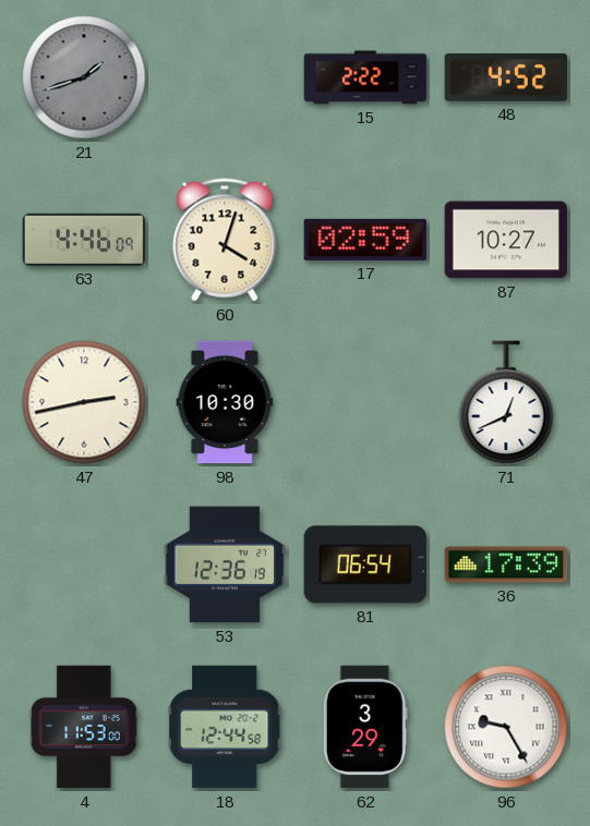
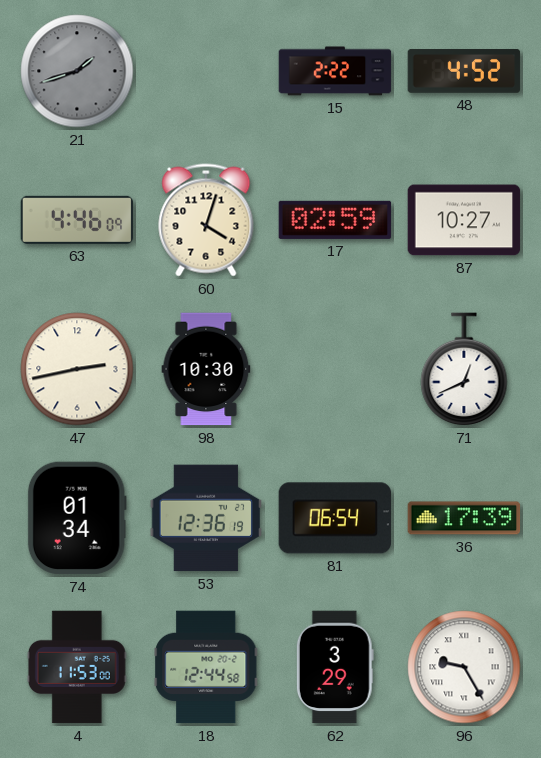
74: none -> 01:34 (77, 518)
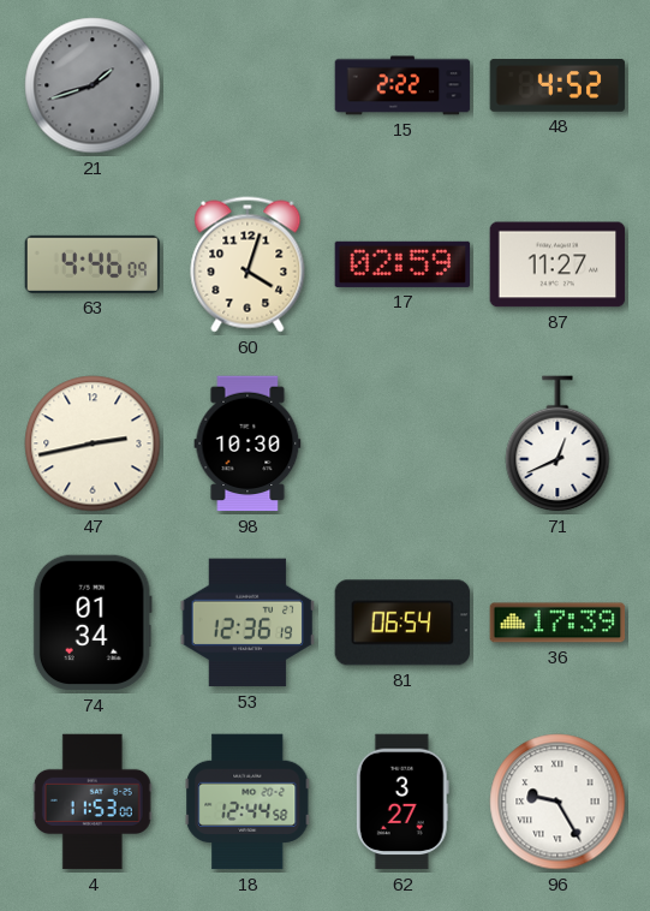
87: 10:27 -> 11:27 (557, 264)
62: 3:29 -> 3:27 (402, 802)
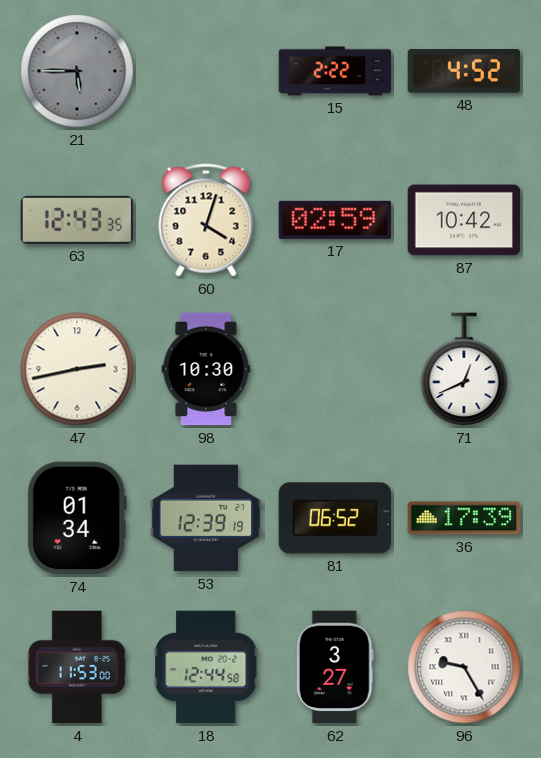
21: 1:42 -> 5:45 (77, 71)
63: 4:46 -> 12:43 (77, 220)
87: 11:27 -> 10:42 (464, 220)
53: 12:36 -> 12:39 (206, 518)
81: 06:54 -> 06:52 (335, 518)
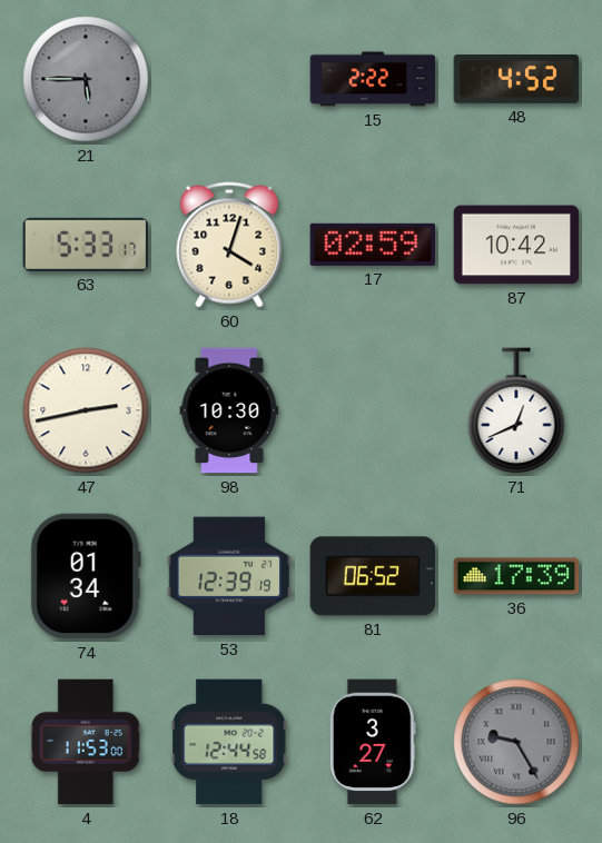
63: 12:43 -> 5:33 (86, 245)
96 dial: white -> grey (516, 742)
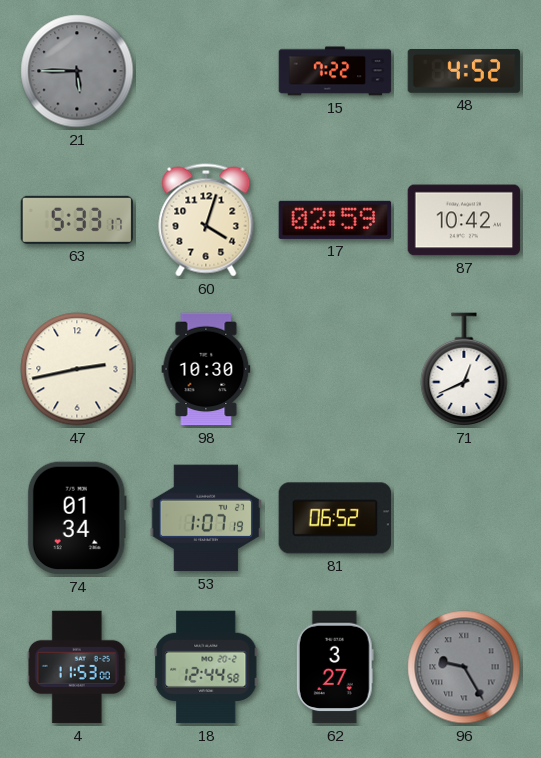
15: 2:22 -> 7:22 (335, 71)
53: 12:39 -> 1:07 (206, 518)
36: 17:39 -> none (516, 576)
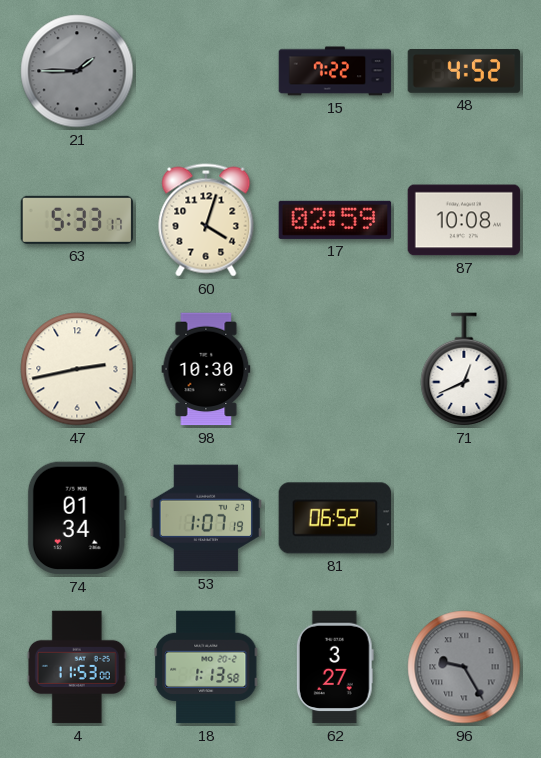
21: 5:45 -> 1:45 (77, 71)
87: 10:42 -> 10:08 (464, 220)
18: 12:44 -> 1:13 (206, 667)
